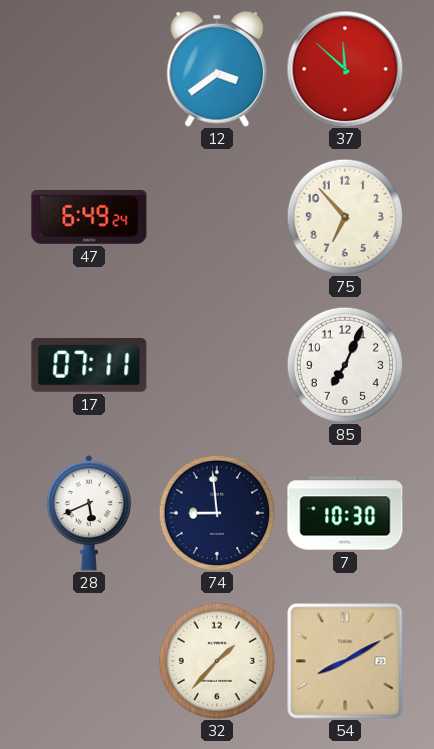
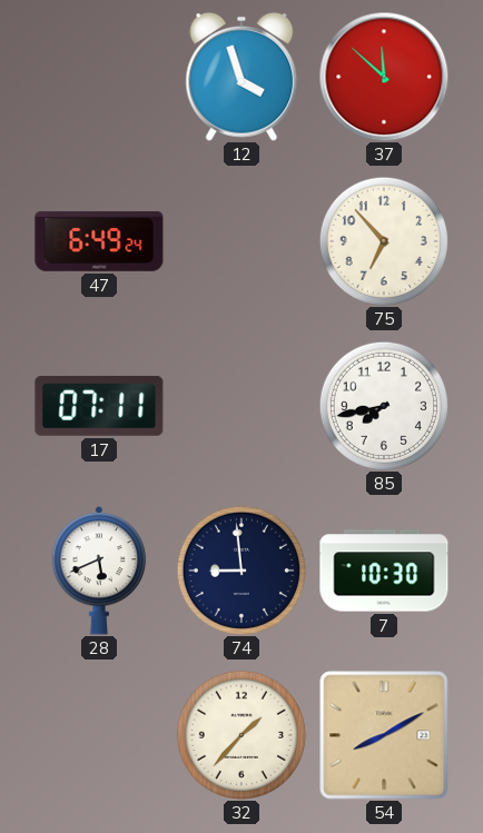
12: 3:39 -> 3:57 (241, 77)
85: 7:04 -> 7:43 (384, 406)
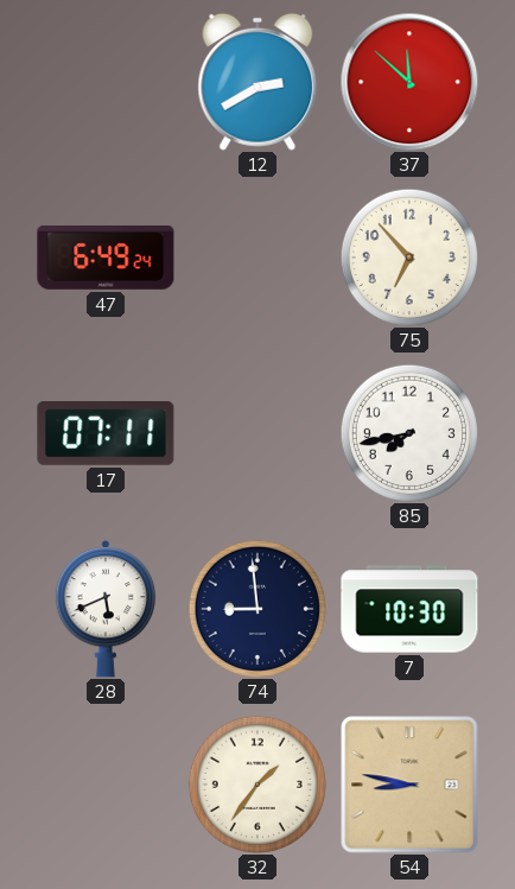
12: 3:57 -> 2:40 (257, 82)
32: 1:37 -> 1:36 (257, 785)
54: 8:10 -> 8:47 (409, 785)
